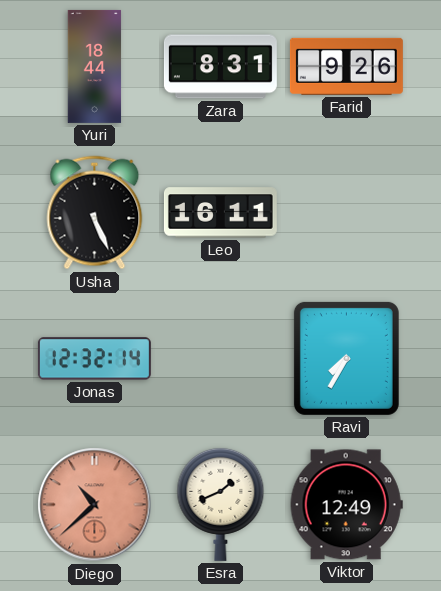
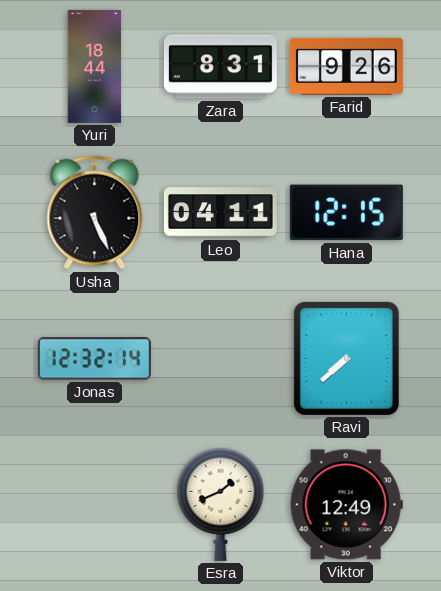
Leo: 16:11 -> 04:11 (220, 213)
Hana: none -> 12:15 (346, 213)
Ravi: 7:35 -> 7:38 (346, 358)
Diego: 10:38 -> none (95, 505)
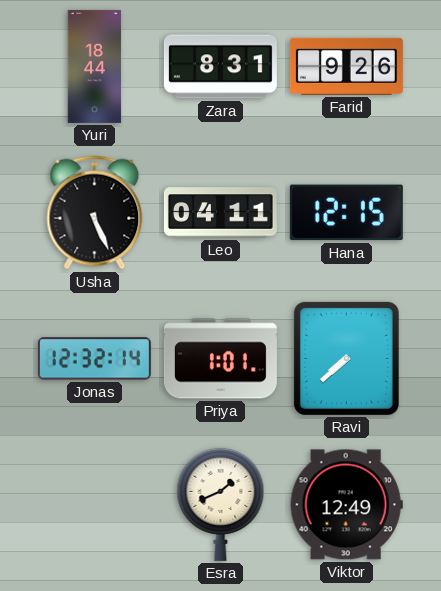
Priya: none -> 1:01 (220, 359)
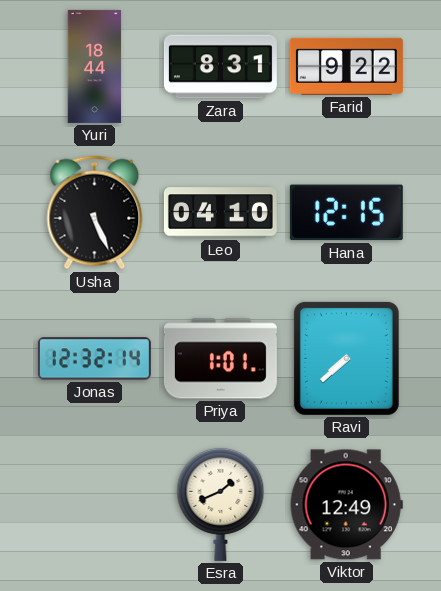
Farid: 9:26 -> 9:22 (346, 66)
Leo: 04:11 -> 04:10 (220, 213)
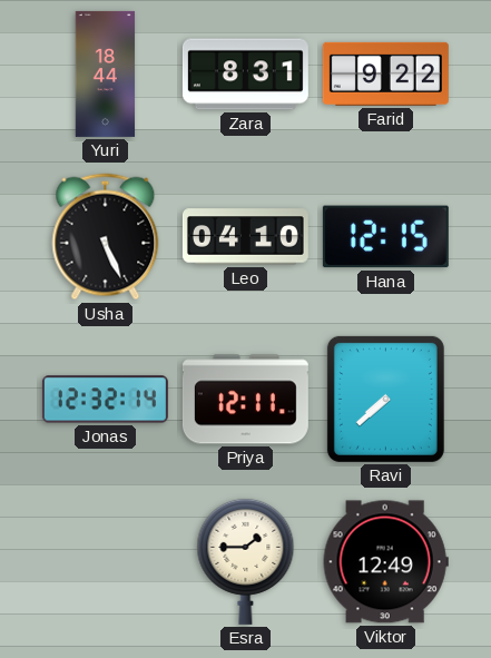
Priya: 1:01 -> 12:11 (245, 400)
Esra: 1:41 -> 1:45 (246, 561)
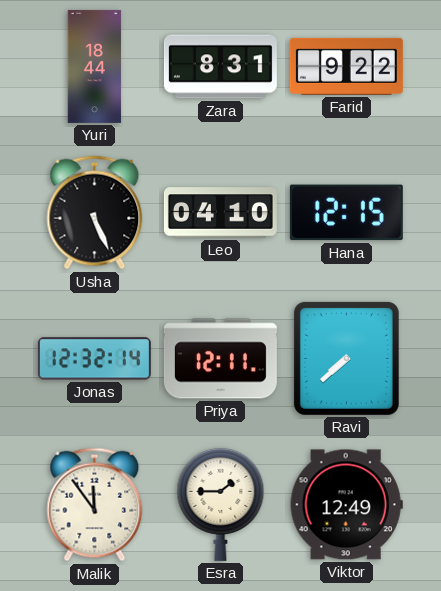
Malik: none -> 11:54 (95, 505)
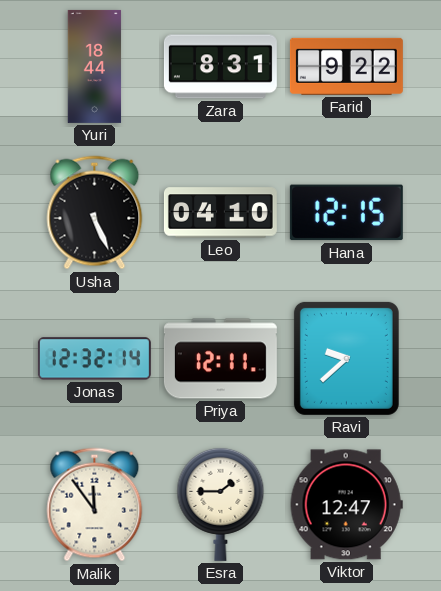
Ravi: 7:38 -> 9:38 (346, 358)
Viktor: 12:49 -> 12:47 (346, 505)
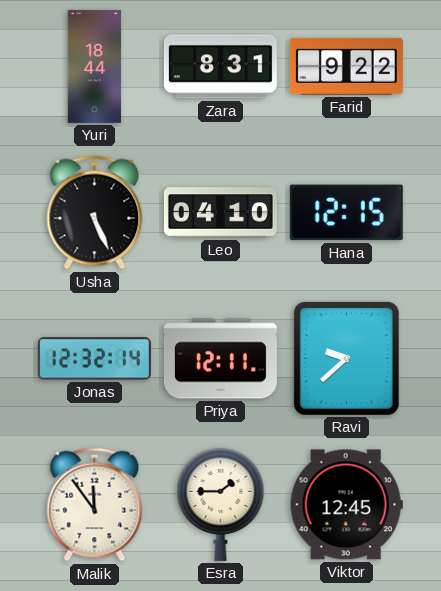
Viktor: 12:47 -> 12:45 (346, 505)
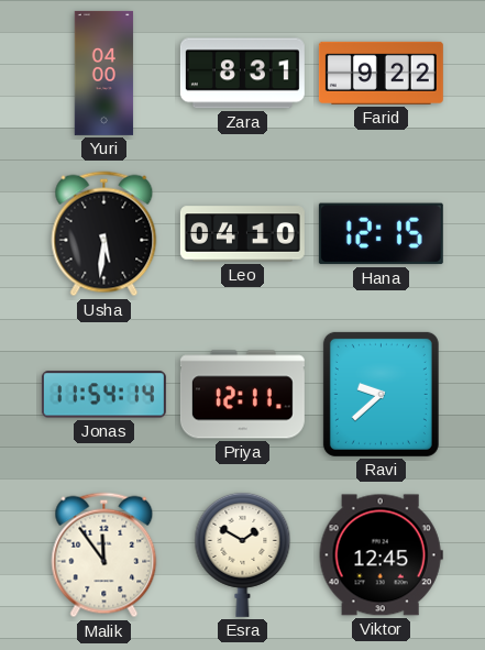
Yuri: 18:44 -> 04:00 (104, 73)
Usha: 5:26 -> 5:31 (104, 234)
Jonas: 12:32 -> 11:54 (103, 395)
Esra: 1:45 -> 1:50 (243, 554)
